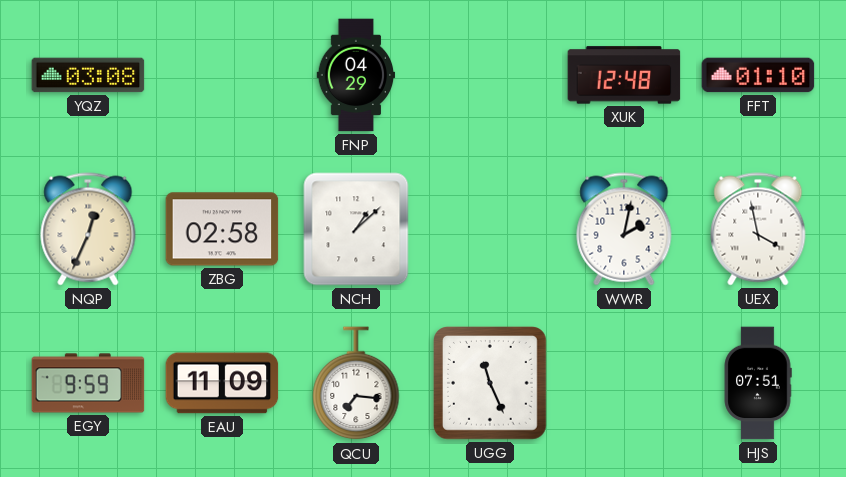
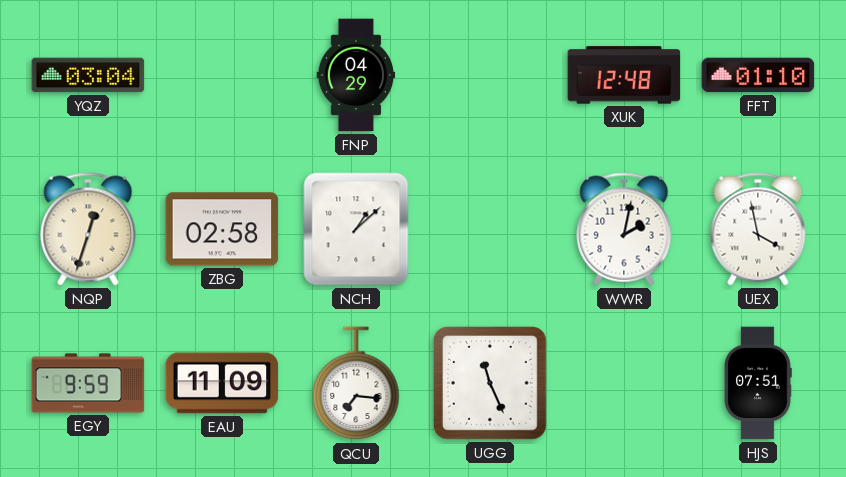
YQZ: 03:08 -> 03:04 (88, 75)
NQP: 12:34 -> 12:33 (88, 229)
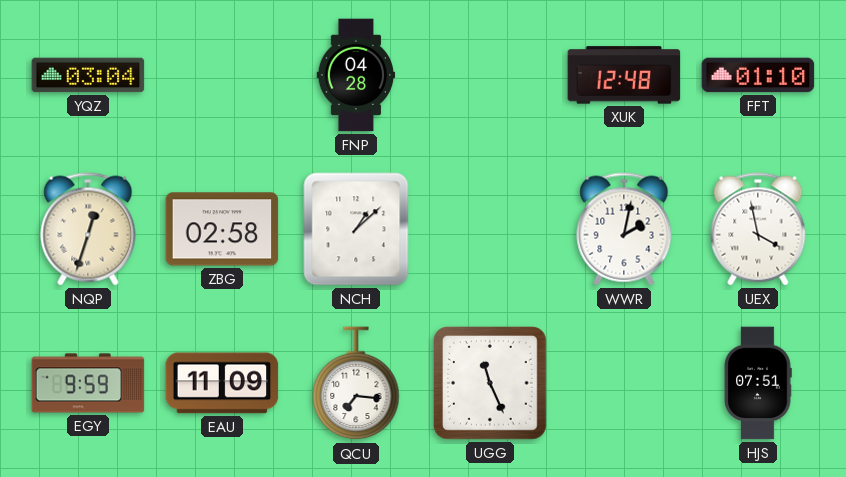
FNP: 04:29 -> 04:28 (356, 75)
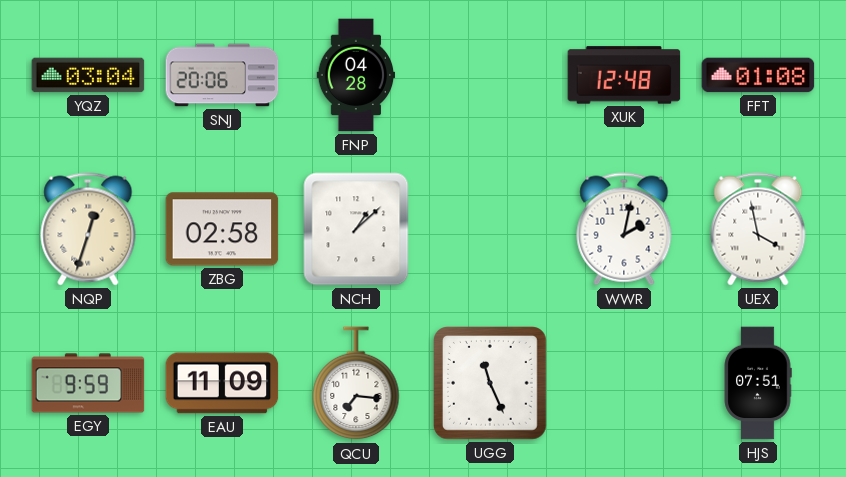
SNJ: none -> 20:06 (222, 75)
FFT: 01:10 -> 01:08 (758, 75)
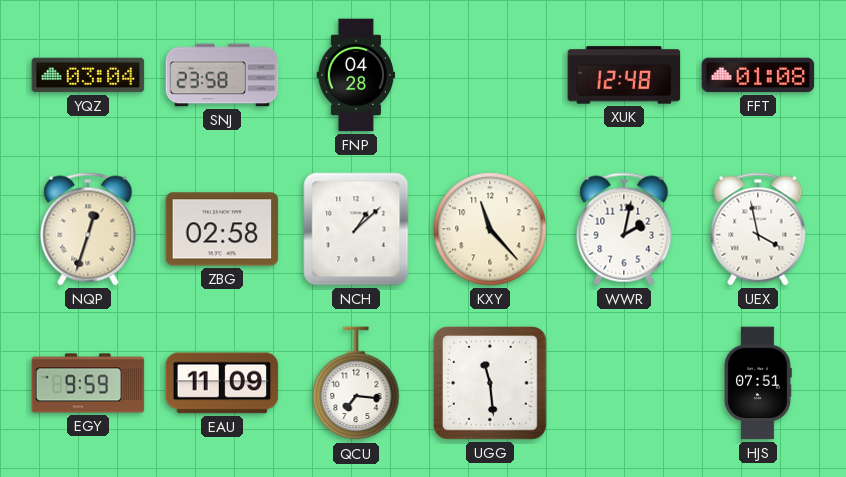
SNJ: 20:06 -> 23:58 (222, 75)
KXY: none -> 11:23 (490, 229)
UGG: 11:26 -> 11:29 (491, 384)
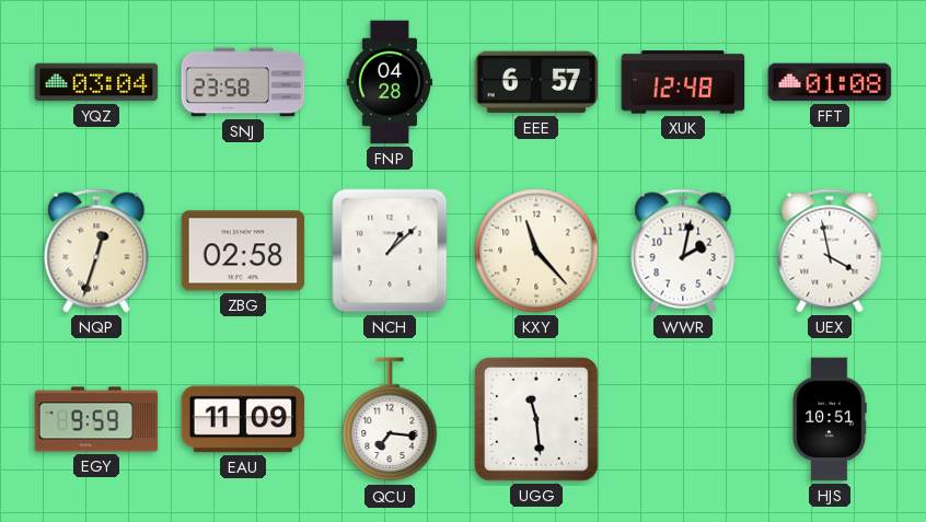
EEE: none -> 6:57 (536, 82)
HJS: 07:51 -> 10:51 (830, 419)
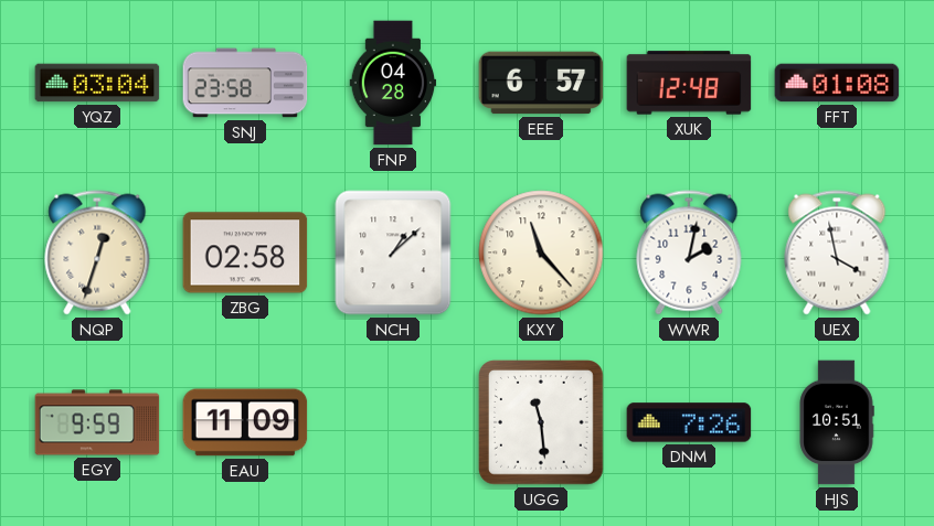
QCU: 7:16 -> none (390, 420)
DNM: none -> 7:26 (689, 422)
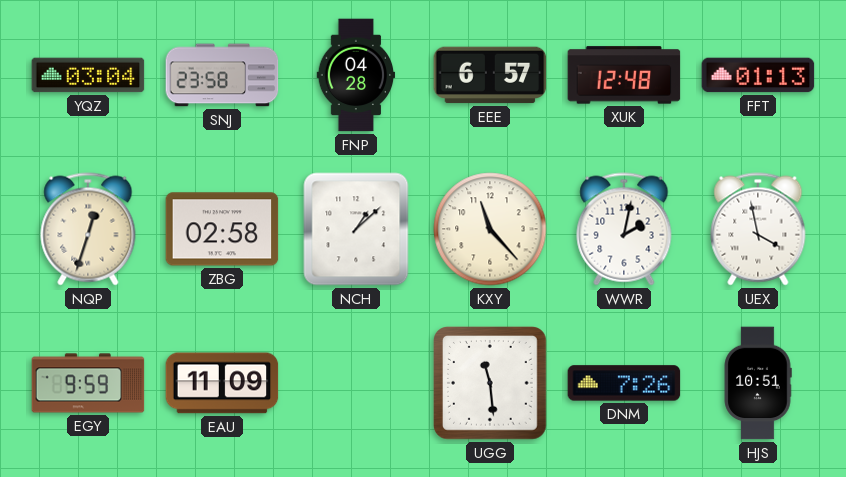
FFT: 01:08 -> 01:13 (758, 75)
